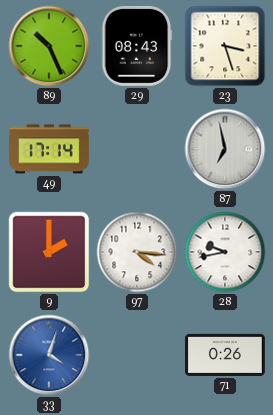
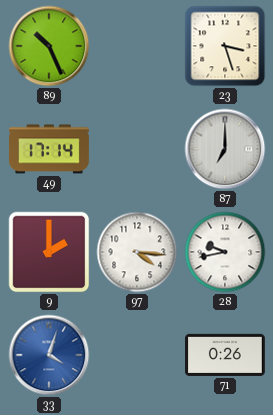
29: 08:43 -> none (137, 46)
87: 6:58 -> 7:00 (225, 149)
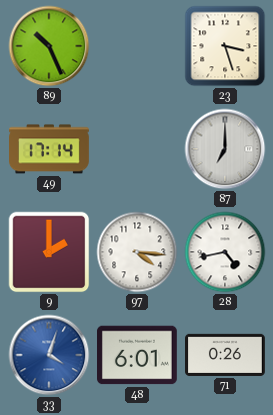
28: 9:43 -> 4:43 (225, 252)
48: none -> 6:01 (138, 355)
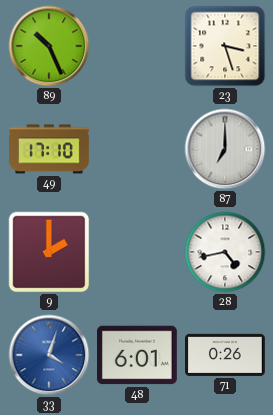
49: 17:14 -> 17:10 (50, 149)
97: 4:16 -> none (137, 252)
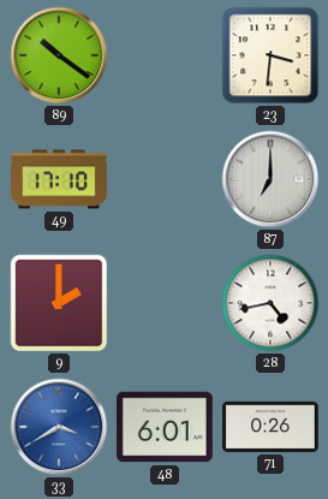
89: 10:26 -> 10:21 (59, 55)
23: 3:27 -> 3:31 (270, 55)
33: 4:03 -> 3:40 (59, 427)
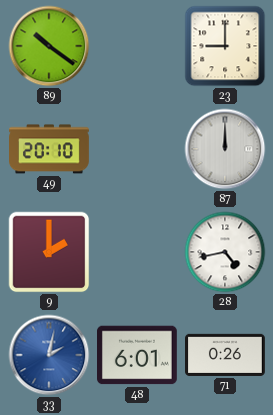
23: 3:31 -> 9:00 (225, 46)
49: 17:10 -> 20:10 (50, 149)
87: 7:00 -> 12:00 (225, 149)
33: 3:40 -> 2:02 (49, 355)
